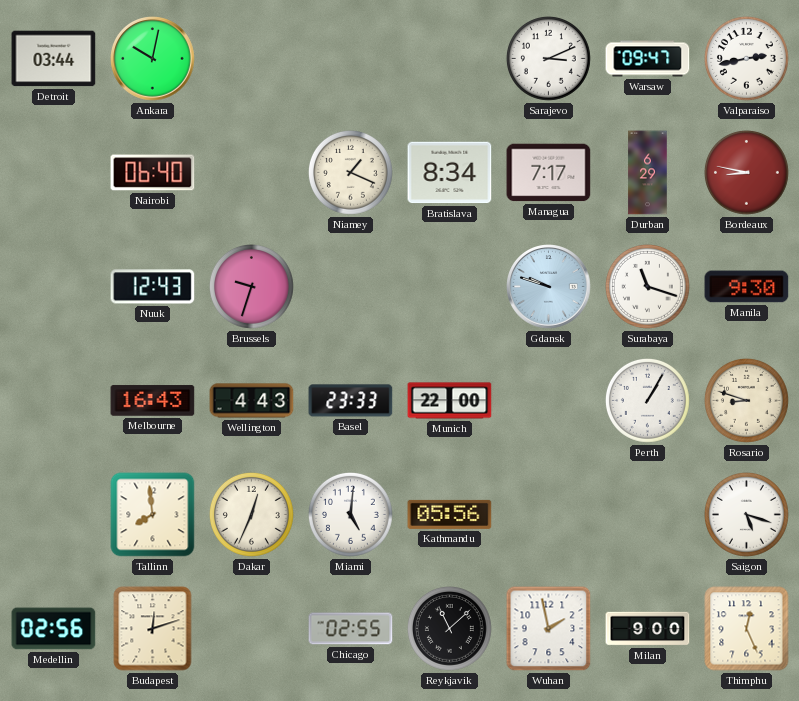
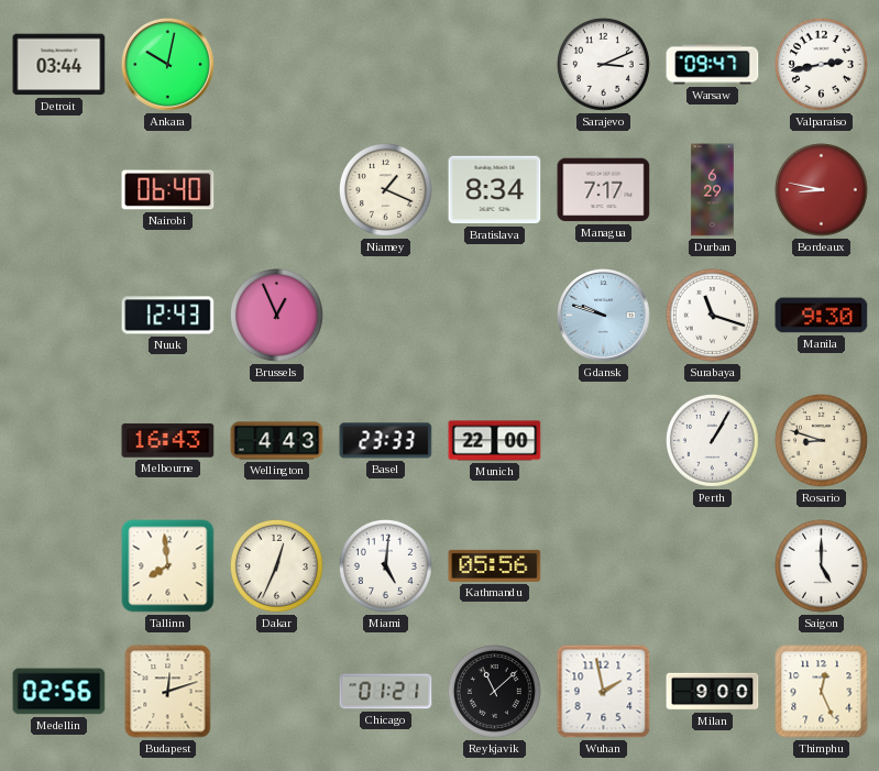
Brussels: 9:33 -> 12:56 (276, 315)
Saigon: 5:18 -> 5:00 (821, 565)
Chicago: 02:55 -> 01:21 (386, 692)
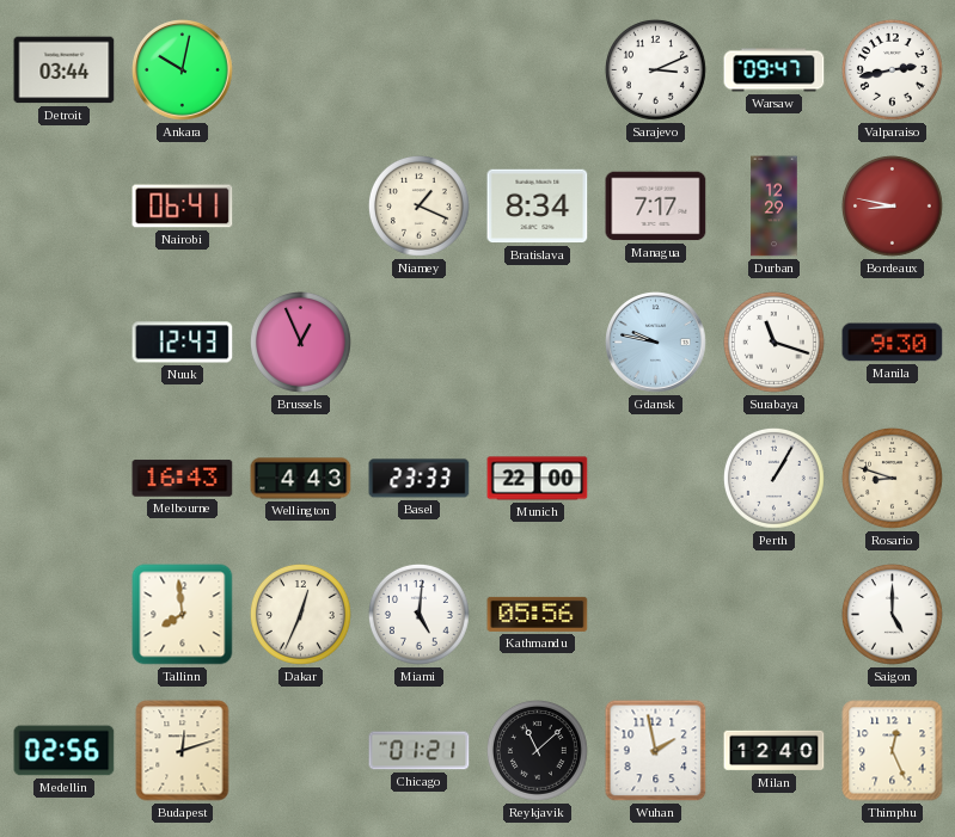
Nairobi: 06:40 -> 06:41 (183, 207)
Durban: 6:29 -> 12:29 (775, 207)
Gdansk: 9:48 -> 9:47 (656, 343)
Milan: 9:00 -> 12:40 (775, 751)
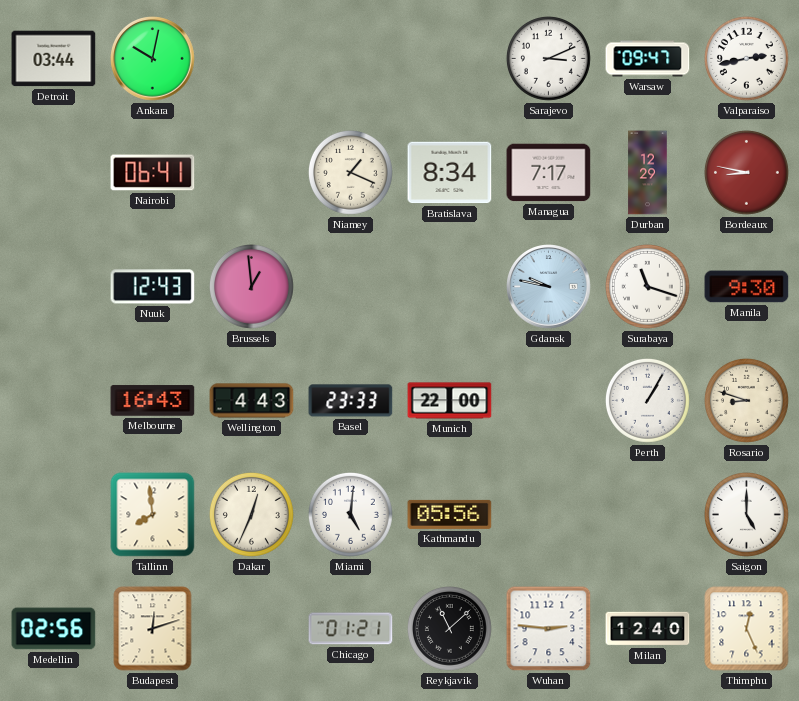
Brussels: 12:56 -> 12:59 (251, 286)
Wuhan: 1:58 -> 2:46 (549, 629)
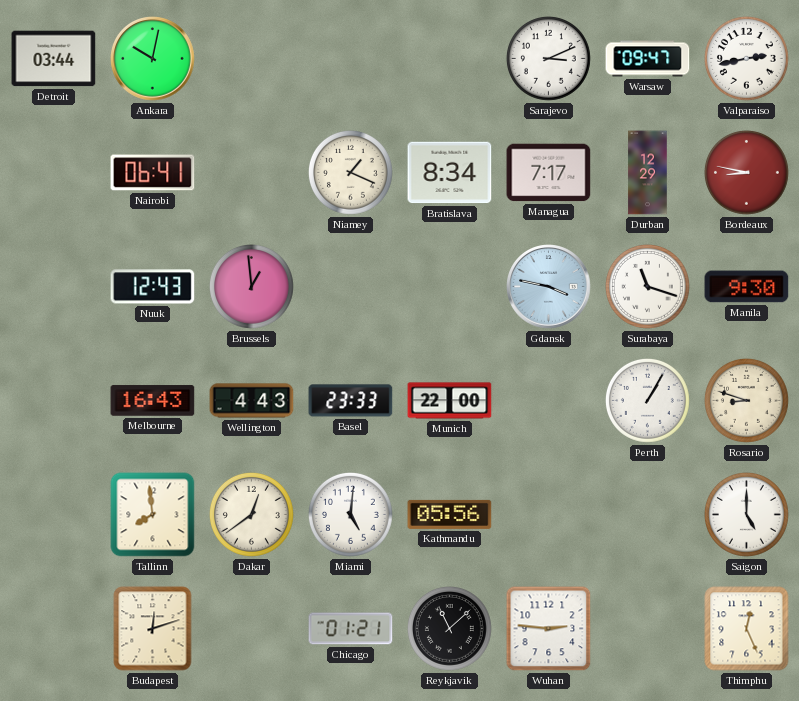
Gdansk: 9:47 -> 3:47 (549, 287)
Dakar: 12:34 -> 12:39 (251, 514)
Medellin: 02:56 -> none (54, 629)
Milan: 12:40 -> none (648, 629)
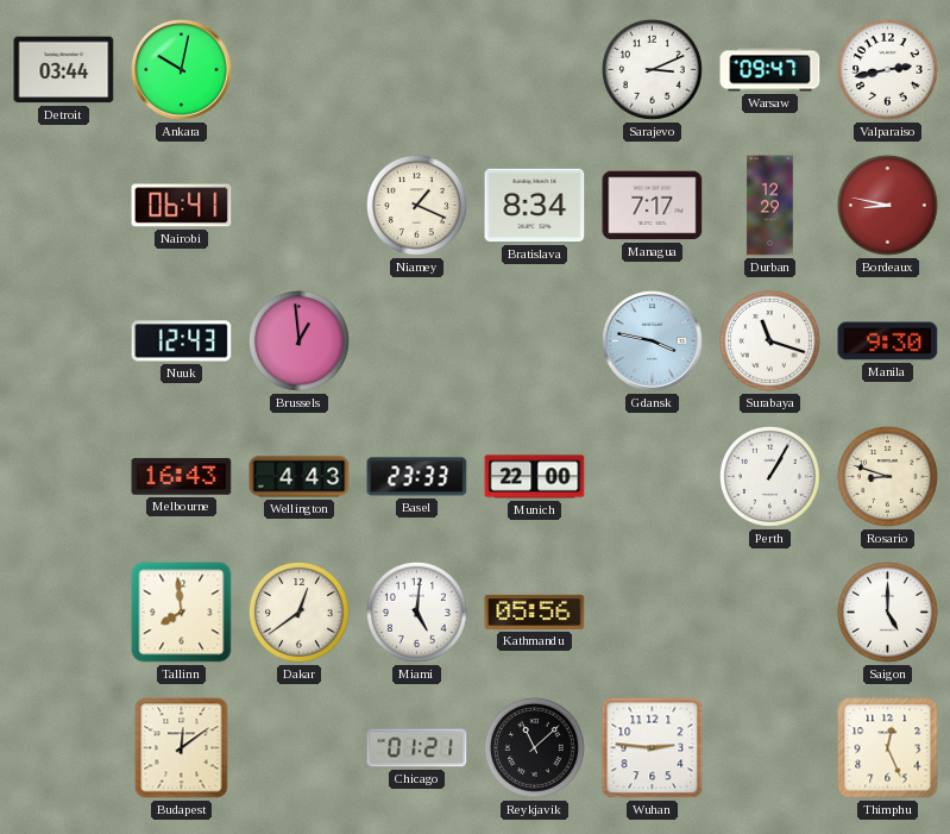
Budapest: 12:12 -> 12:09 (182, 748)
